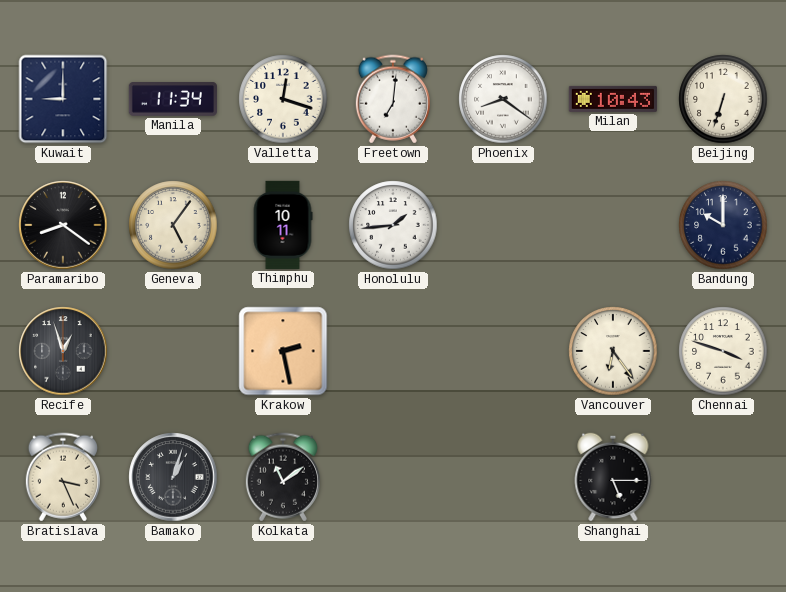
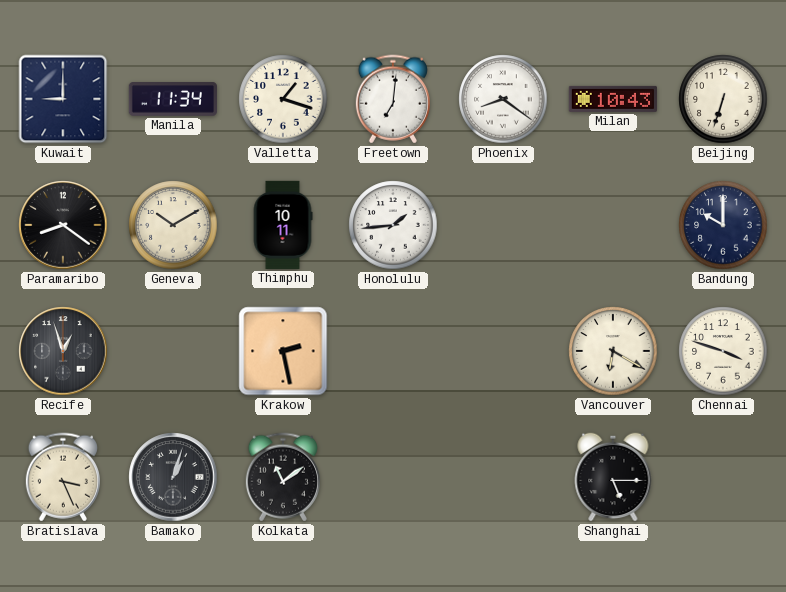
Valletta: 12:18 -> 1:18 (283, 99)
Geneva: 5:06 -> 10:10 (173, 225)
Vancouver: 6:24 -> 6:20 (613, 351)
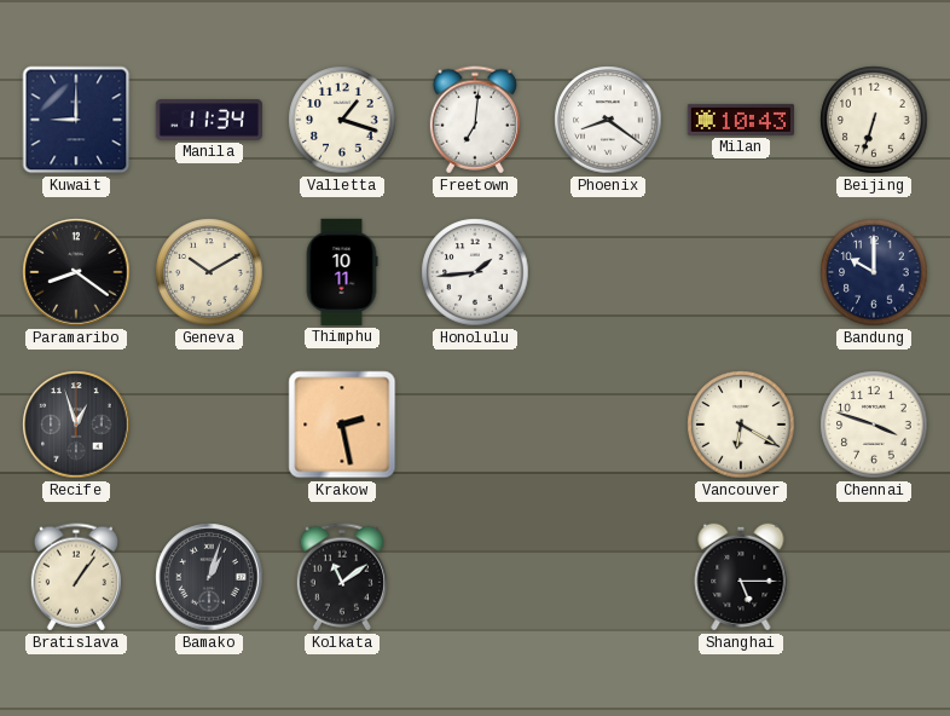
Bratislava: 3:26 -> 1:06 (76, 577)
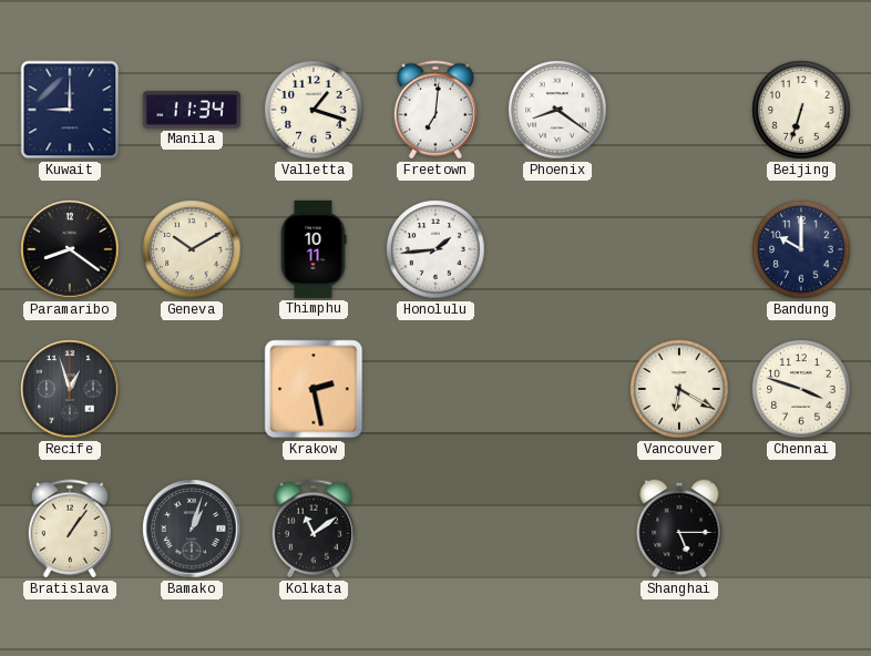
Milan: 10:43 -> none (741, 120)
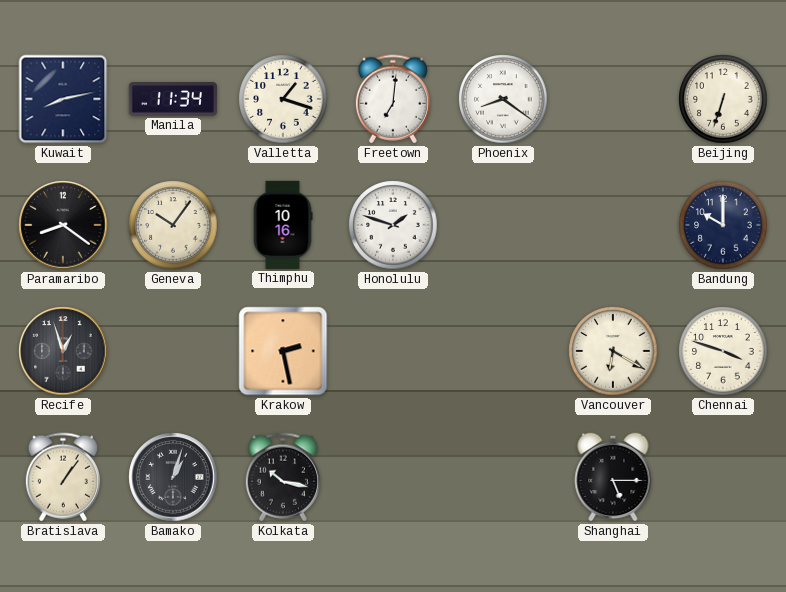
Kuwait: 9:00 -> 8:13 (63, 99)
Geneva: 10:10 -> 10:06 (173, 225)
Thimphu: 10:11 -> 10:16 (283, 225)
Honolulu: 1:44 -> 1:48 (393, 225)
Kolkata: 11:09 -> 10:17 (283, 477)
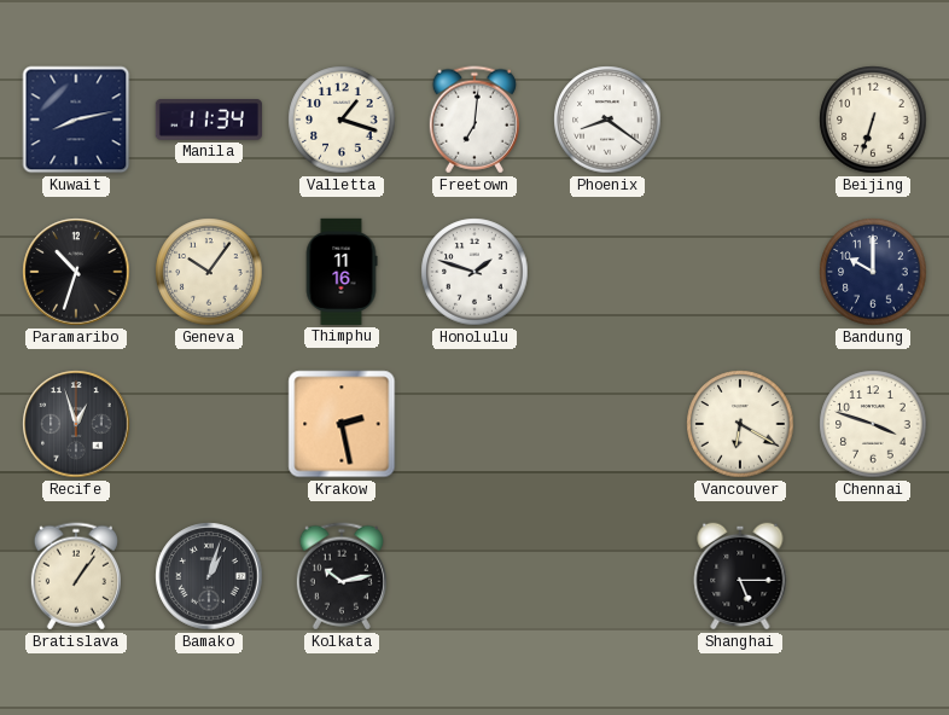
Paramaribo: 8:21 -> 10:33 (76, 272)
Thimphu: 10:16 -> 11:16 (342, 272)
Kolkata: 10:17 -> 10:13 (342, 576)
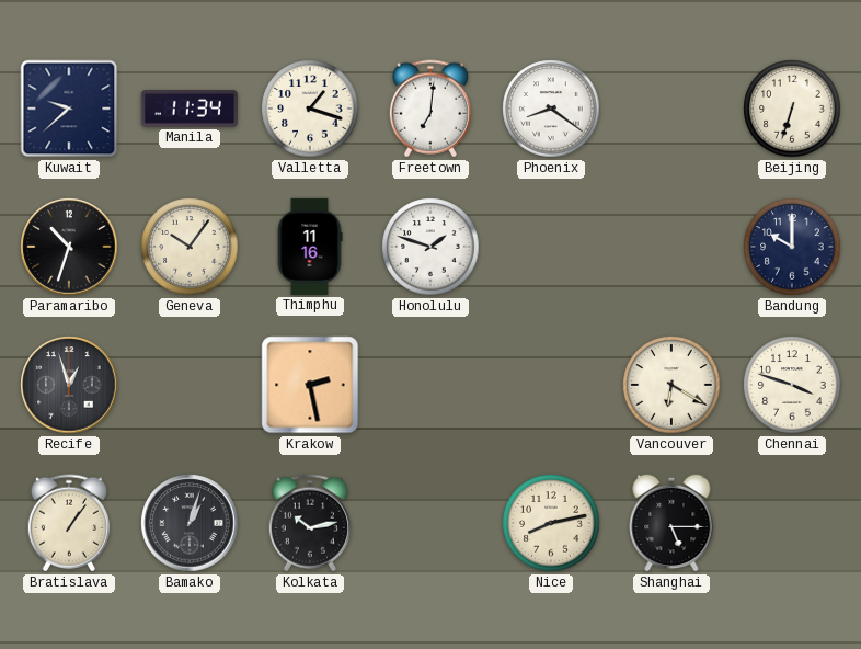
Kuwait: 8:13 -> 9:38 (69, 109)
Nice: none -> 8:13 (551, 523)
